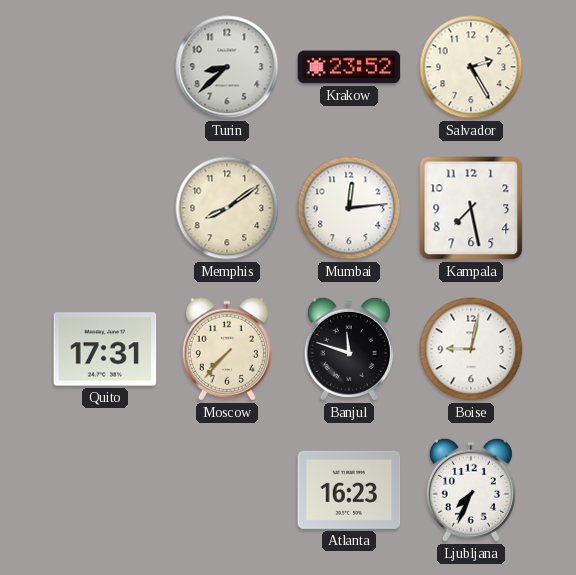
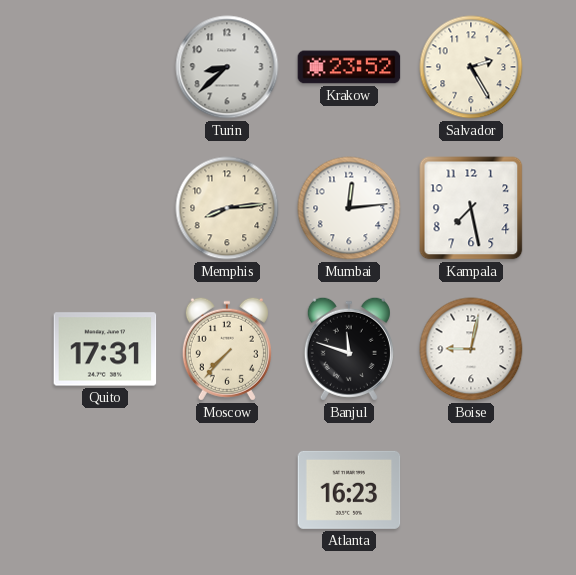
Memphis: 8:09 -> 8:14 (227, 208)
Ljubljana: 7:34 -> none (471, 490)
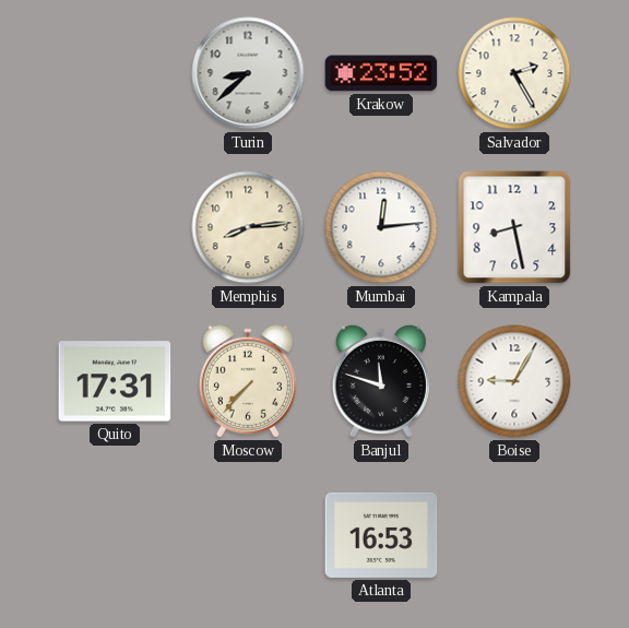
Kampala: 7:28 -> 8:28 (514, 227)
Boise: 9:02 -> 9:05 (514, 381)
Atlanta: 16:23 -> 16:53 (381, 535)
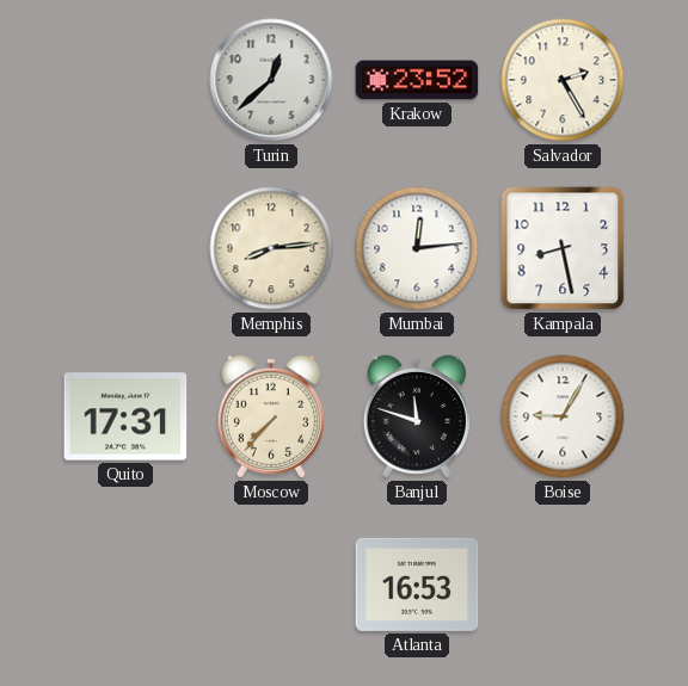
Turin: 8:38 -> 12:38 (271, 80)
